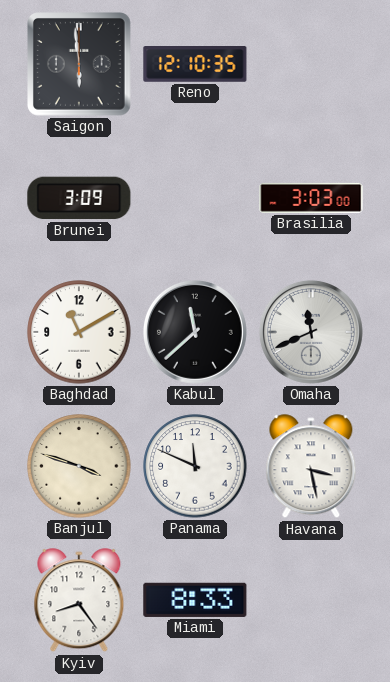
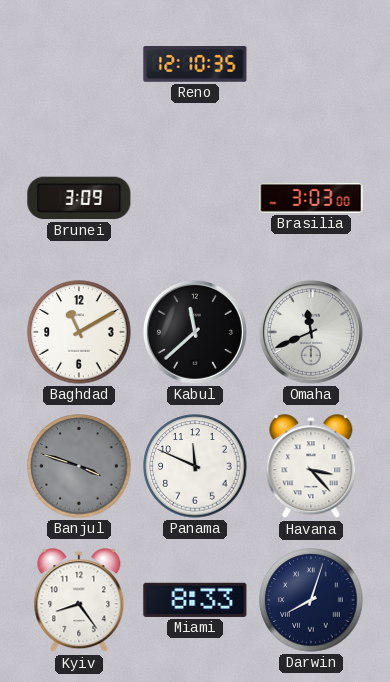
Saigon: 5:59 -> none (80, 65)
Banjul dial: cream -> grey (79, 466)
Havana: 3:28 -> 3:23 (311, 467)
Darwin: none -> 8:03 (311, 600)
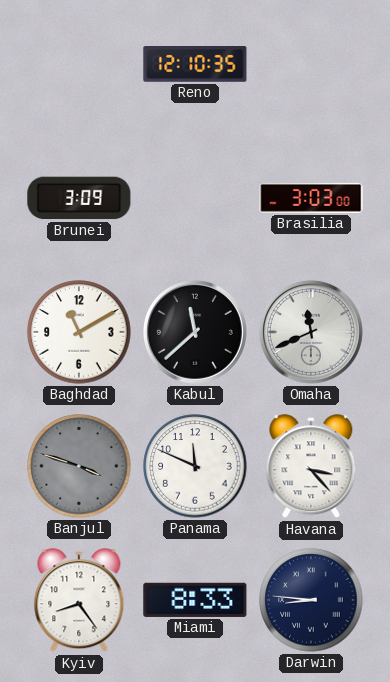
Darwin: 8:03 -> 8:46 (311, 600)
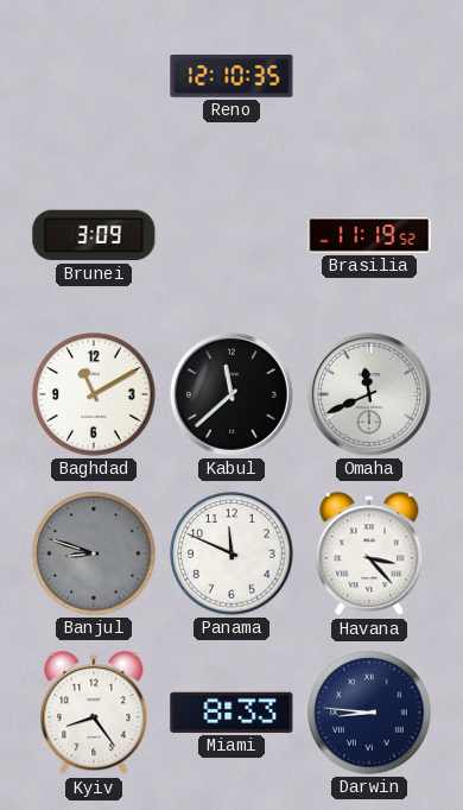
Brasilia: 3:03 -> 11:19 (369, 235)
Banjul: 3:48 -> 8:48 (94, 553)
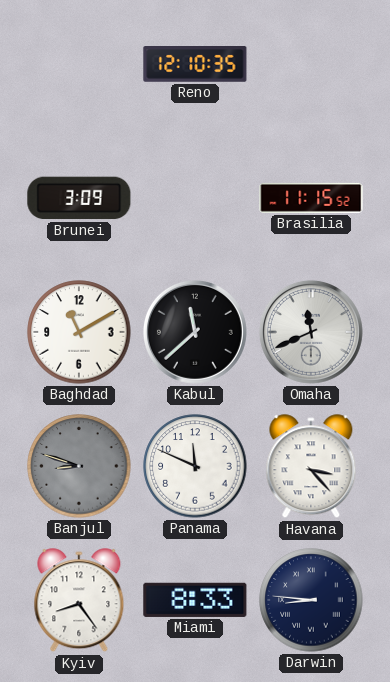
Brasilia: 11:19 -> 11:15 (311, 198)
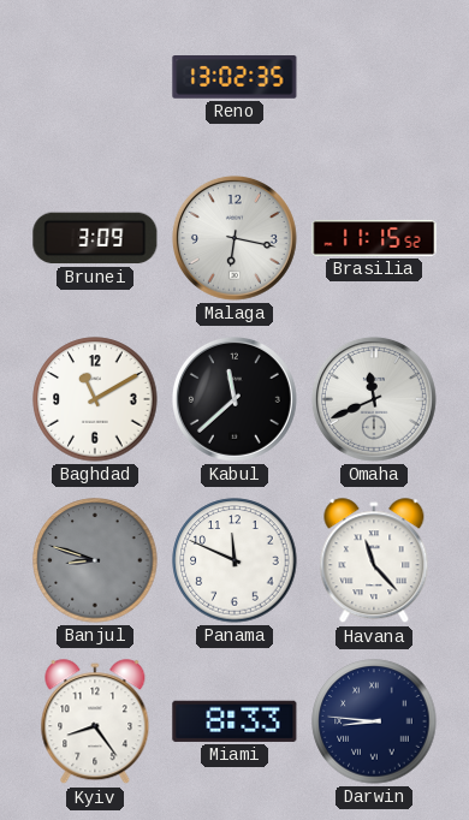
Reno: 12:10 -> 13:02 (234, 77)
Malaga: none -> 6:17 (234, 238)
Havana: 3:23 -> 11:23 (374, 561)
